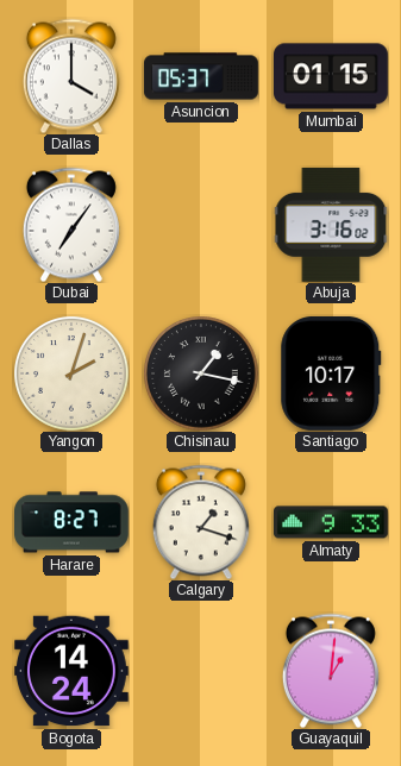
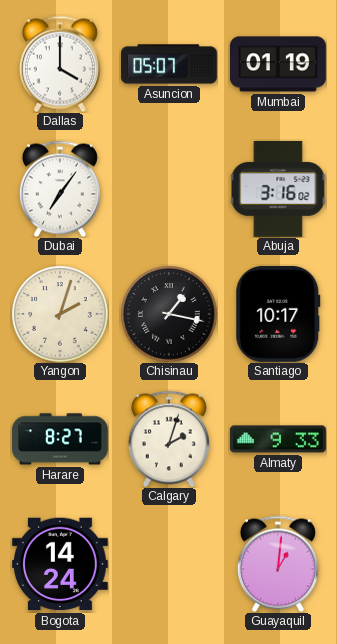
Asuncion: 05:37 -> 05:07 (169, 64)
Mumbai: 01:15 -> 01:19 (279, 64)
Calgary: 1:18 -> 2:03 (169, 439)
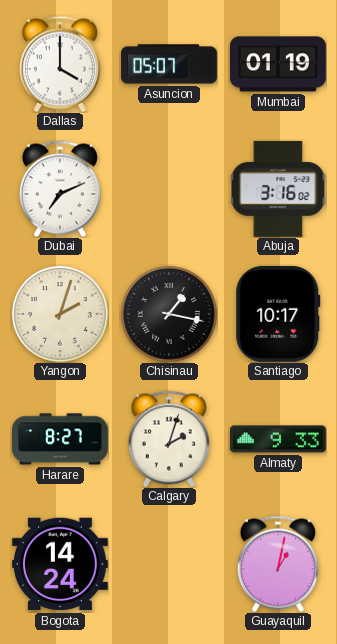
Dubai: 7:06 -> 7:11 (60, 189)
Guayaquil: 1:01 -> 1:02 (278, 564)
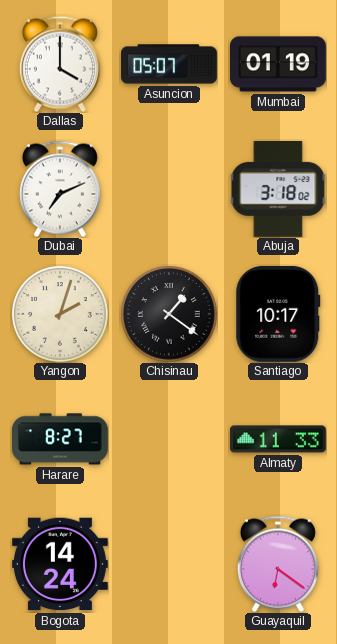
Abuja: 3:16 -> 3:18 (278, 189)
Chisinau: 1:17 -> 1:21 (169, 314)
Calgary: 2:03 -> none (169, 439)
Almaty: 9:33 -> 11:33 (279, 439)
Guayaquil: 1:02 -> 6:21 (278, 564)
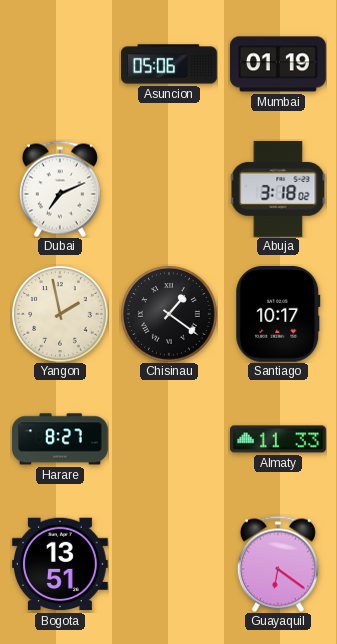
Dallas: 4:00 -> none (60, 64)
Asuncion: 05:07 -> 05:06 (169, 64)
Yangon: 2:03 -> 1:58 (60, 314)
Bogota: 14:24 -> 13:51 (61, 564)
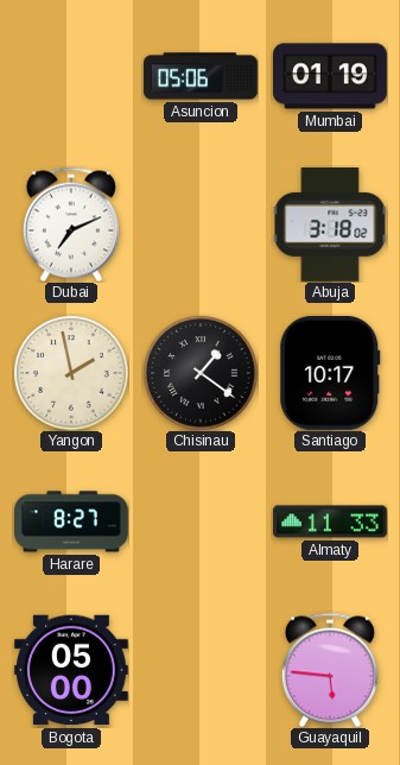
Bogota: 13:51 -> 05:00 (72, 670)
Guayaquil: 6:21 -> 5:46 (330, 670)
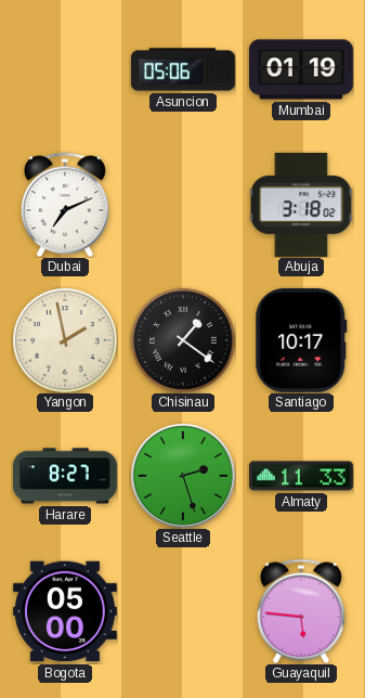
Seattle: none -> 2:27 (183, 476)
